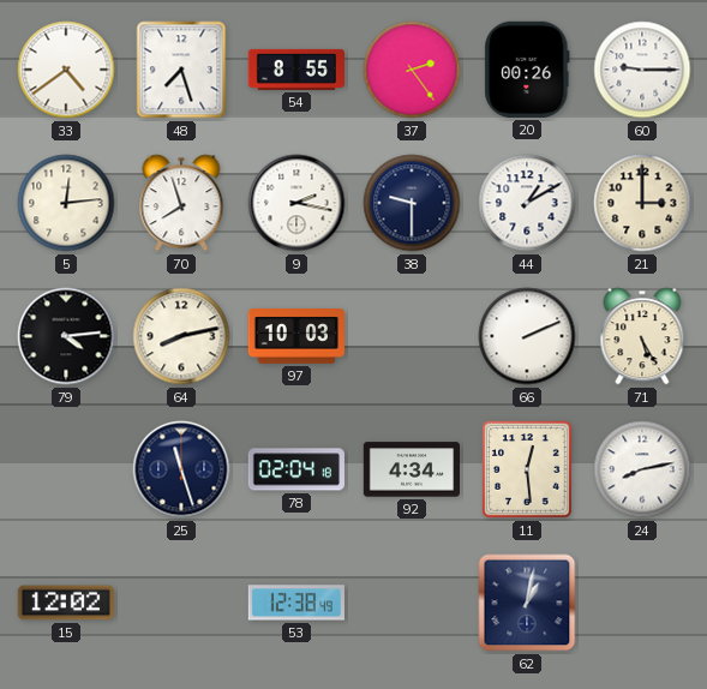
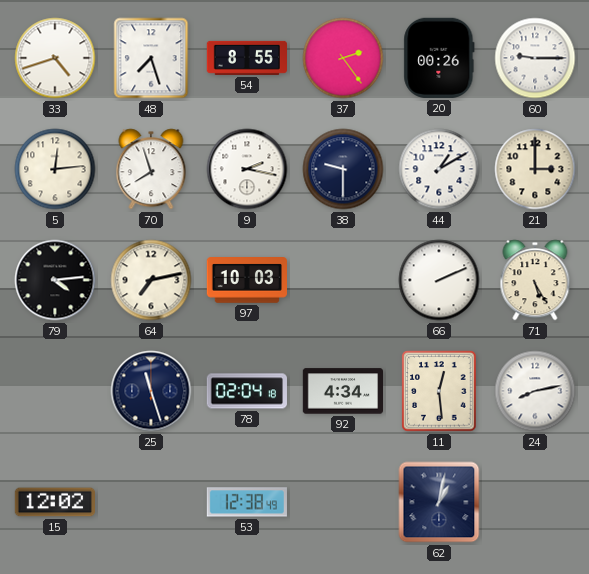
33: 4:39 -> 4:42 (55, 58)
64: 8:13 -> 7:13 (151, 280)
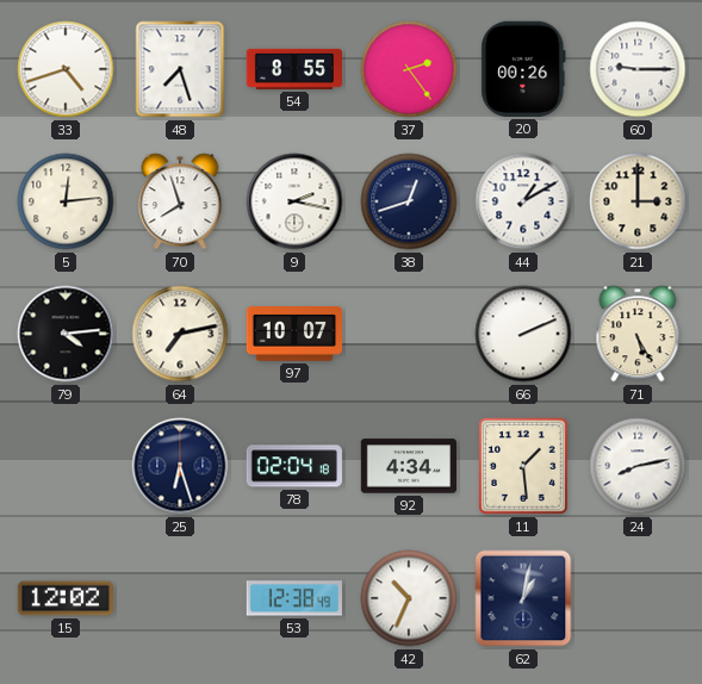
38: 9:30 -> 12:42 (409, 201)
97: 10:03 -> 10:07 (293, 334)
25: 11:27 -> 6:27 (180, 466)
11: 12:29 -> 1:29 (523, 466)
42: none -> 10:34 (409, 598)
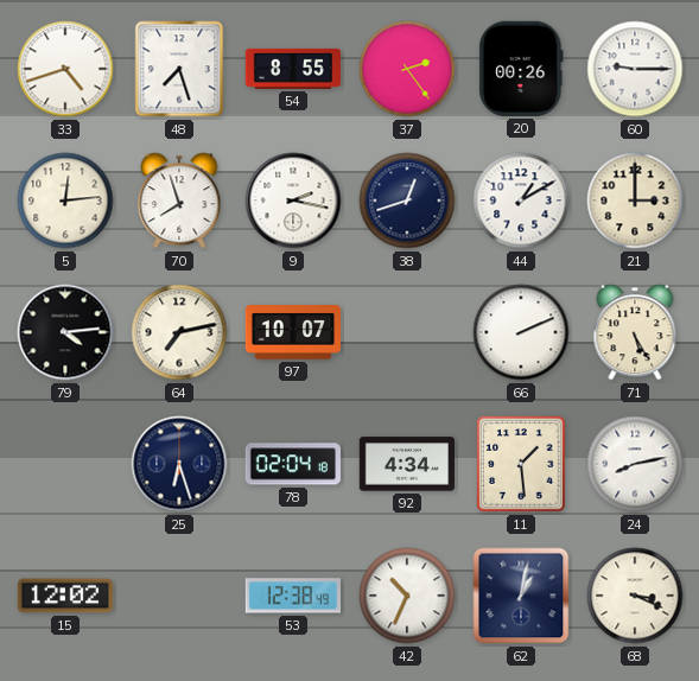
68: none -> 3:19 (635, 596)
